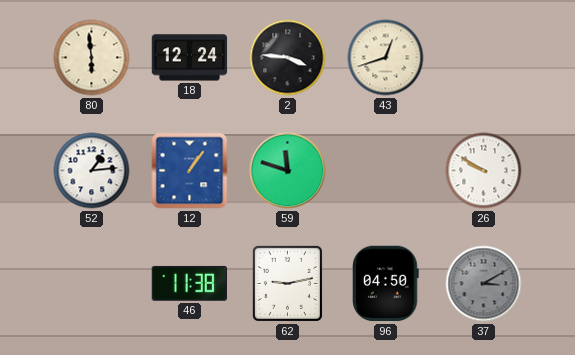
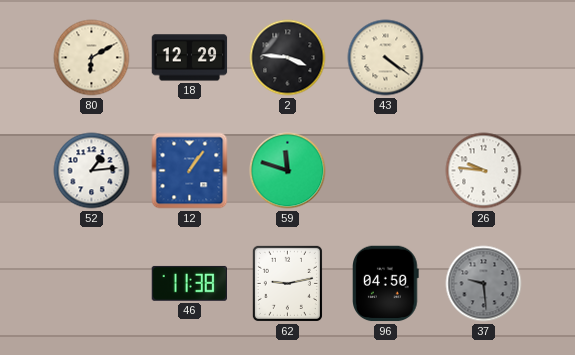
80: 5:59 -> 6:10 (92, 58)
18: 12:24 -> 12:29 (190, 58)
43: 12:42 -> 4:21 (386, 58)
26: 9:50 -> 9:46 (484, 171)
37: 3:10 -> 9:29 (484, 284)
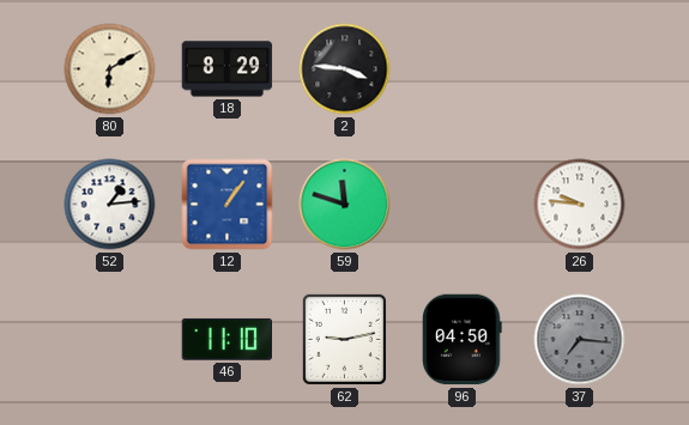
18: 12:29 -> 8:29 (228, 69)
43: 4:21 -> none (386, 58)
46: 11:38 -> 11:10 (228, 339)
37: 9:29 -> 7:16 (580, 340)
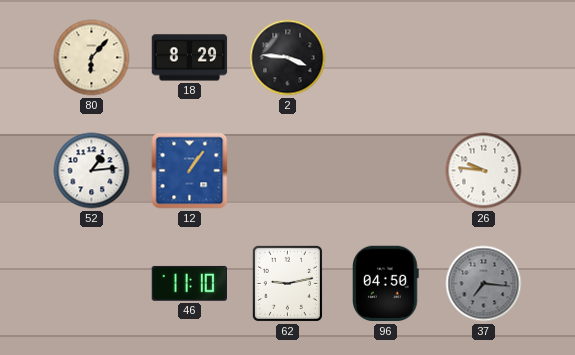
80: 6:10 -> 6:07 (92, 58)
59: 11:48 -> none (345, 205)
